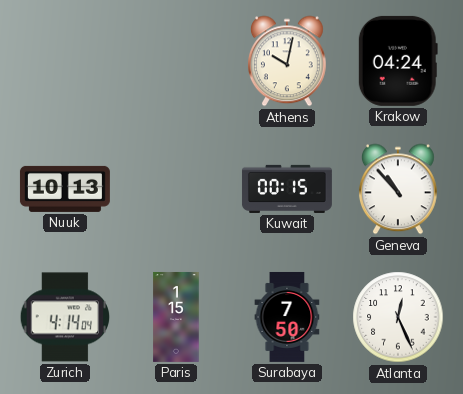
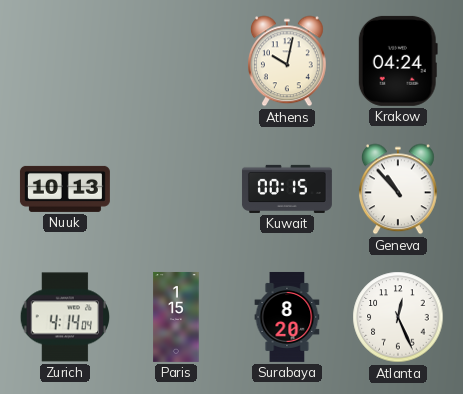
Surabaya: 7:50 -> 8:20 (287, 317)
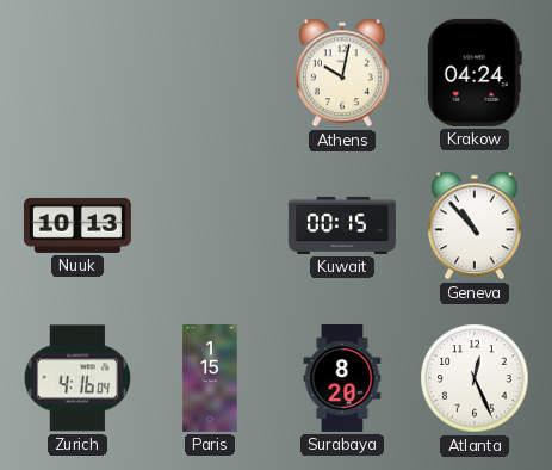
Zurich: 4:14 -> 4:16 (77, 378)
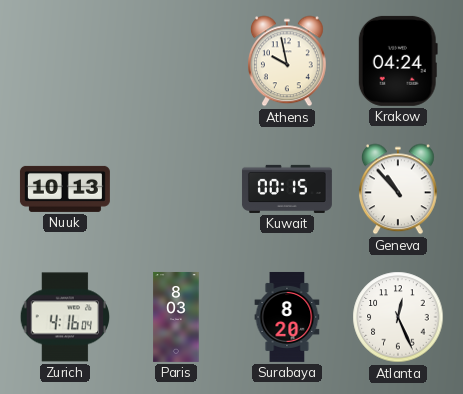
Athens: 10:02 -> 9:58 (287, 61)
Paris: 1:15 -> 8:03 (176, 317)
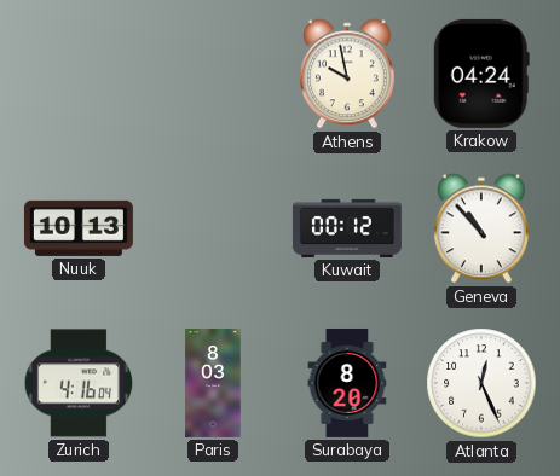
Kuwait: 00:15 -> 00:12 (347, 228)
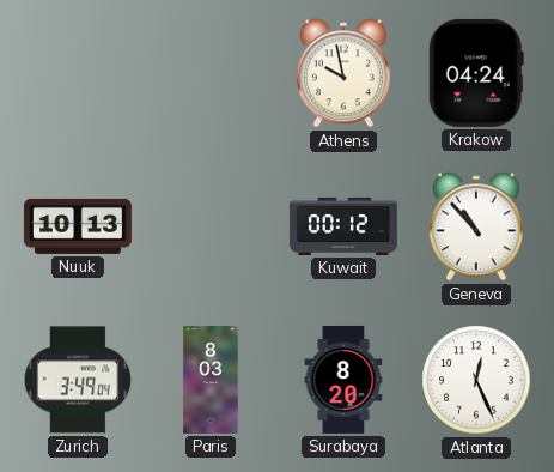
Zurich: 4:16 -> 3:49 (78, 380)
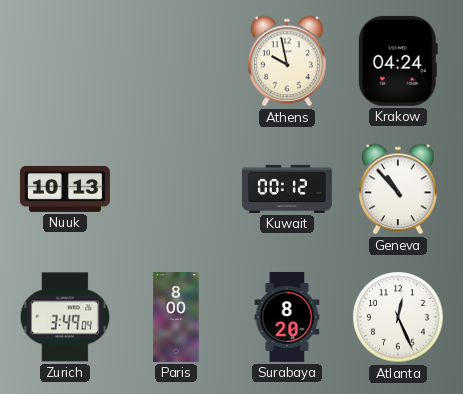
Paris: 8:03 -> 8:00 (176, 317)
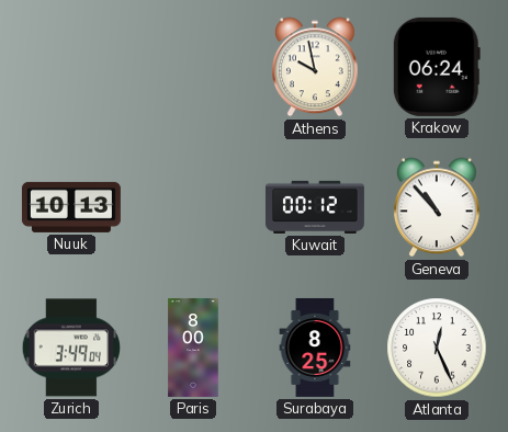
Krakow: 04:24 -> 06:24 (437, 67)
Surabaya: 8:20 -> 8:25 (315, 348)
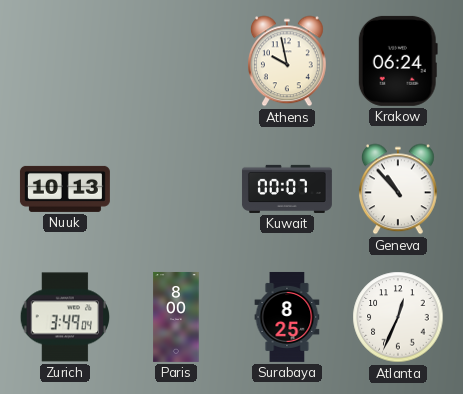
Kuwait: 00:12 -> 00:07 (287, 189)
Atlanta: 12:26 -> 12:34 (398, 317)
